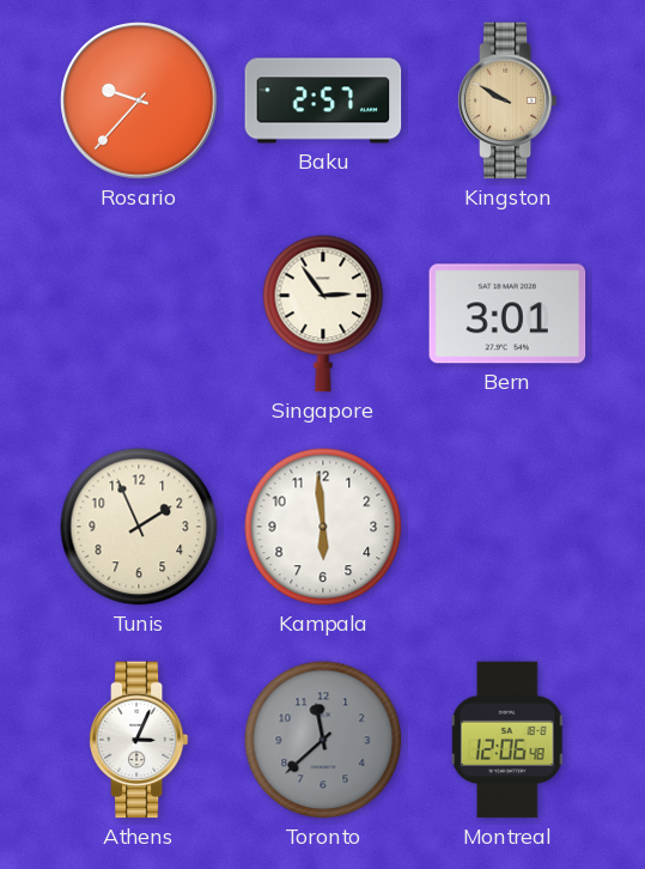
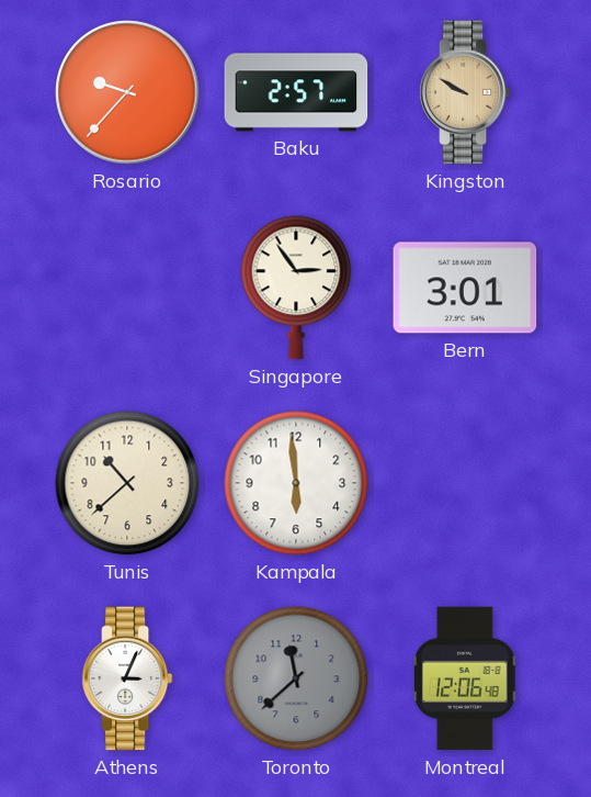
Tunis: 1:56 -> 10:38 (127, 483)
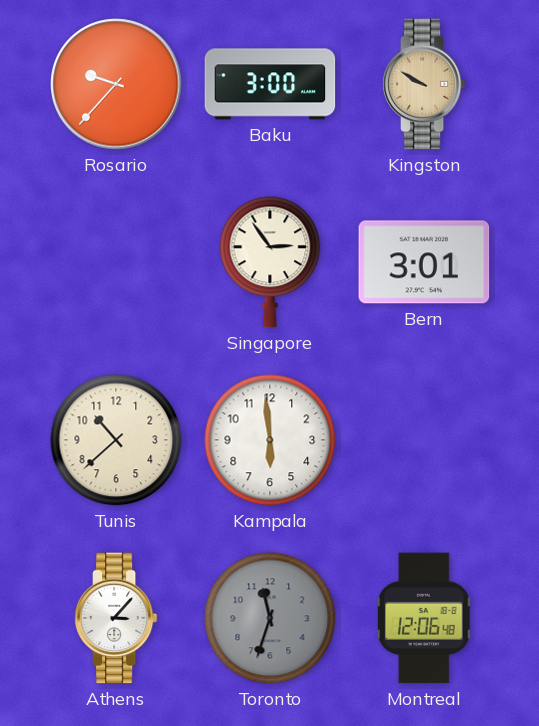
Baku: 2:57 -> 3:00 (270, 84)
Athens: 3:04 -> 3:07 (116, 618)
Toronto: 11:38 -> 11:33 (270, 618)
